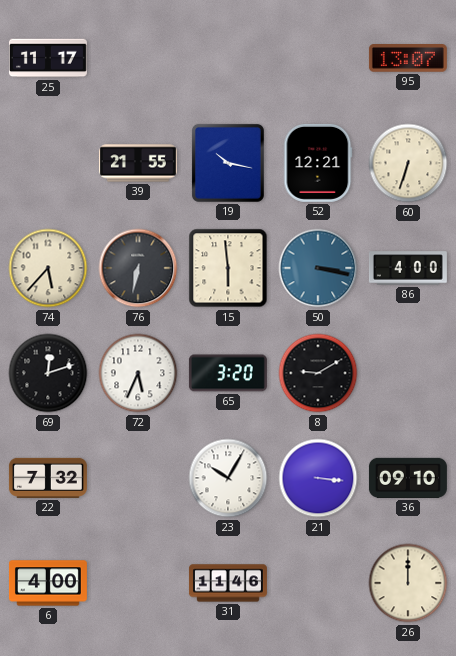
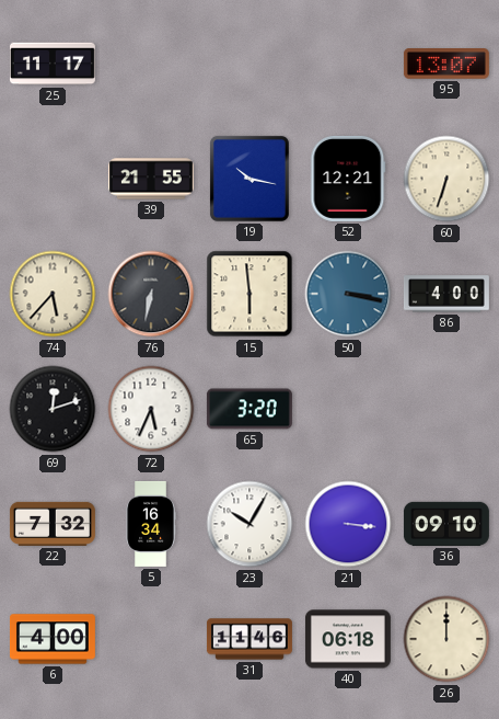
8: 9:10 -> none (318, 373)
5: none -> 16:34 (151, 524)
40: none -> 06:18 (348, 639)
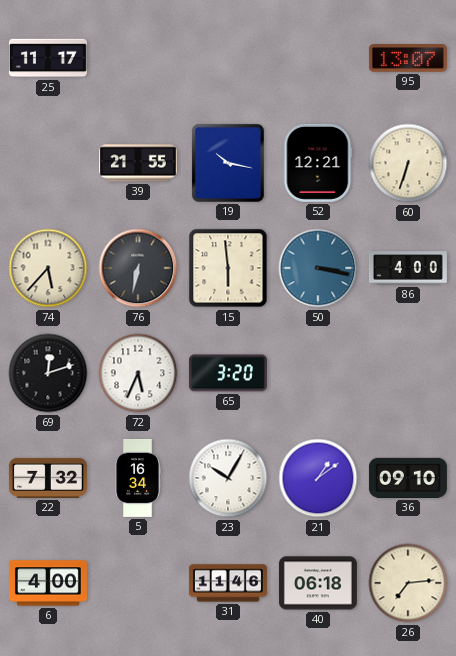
21: 3:16 -> 1:09 (318, 478)
26: 12:00 -> 7:14 (408, 583)
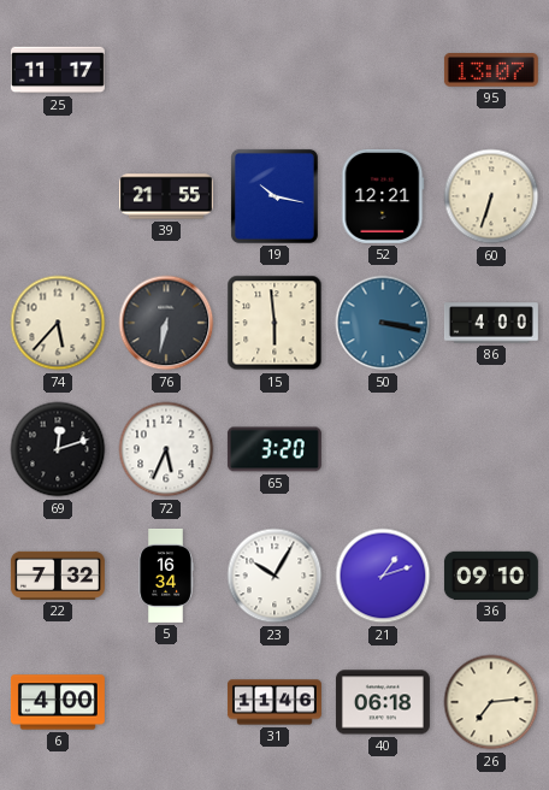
21: 1:09 -> 1:12 (383, 576)
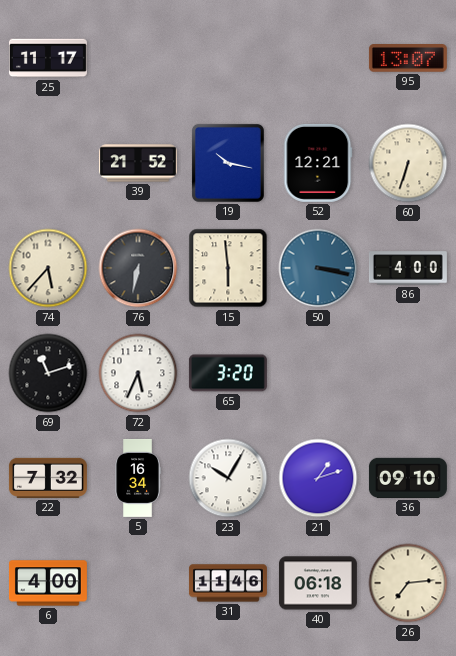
39: 21:55 -> 21:52 (138, 163)
69: 12:12 -> 11:12 (48, 373)
